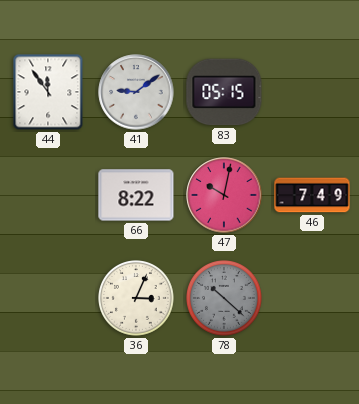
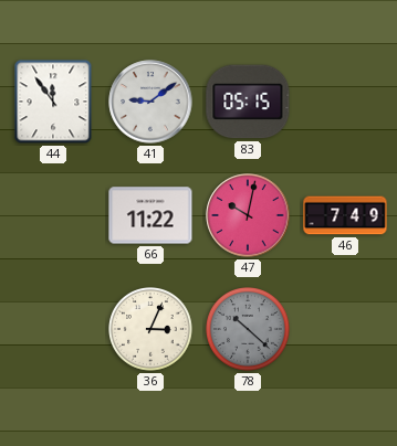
66: 8:22 -> 11:22 (150, 215)
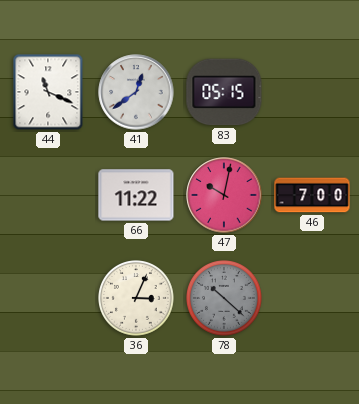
44: 11:54 -> 11:19 (48, 92)
41: 9:09 -> 12:39 (136, 92)
46: 7:49 -> 7:00 (312, 195)
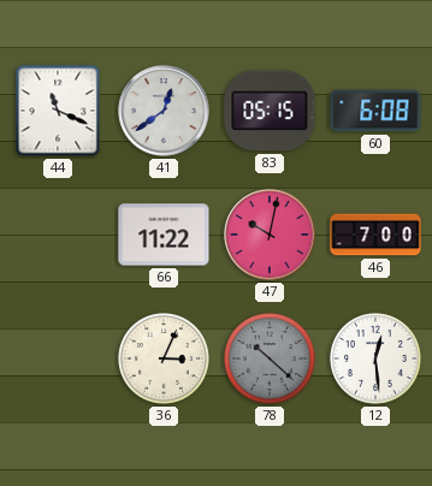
60: none -> 6:08 (375, 111)
12: none -> 12:29 (377, 360)
